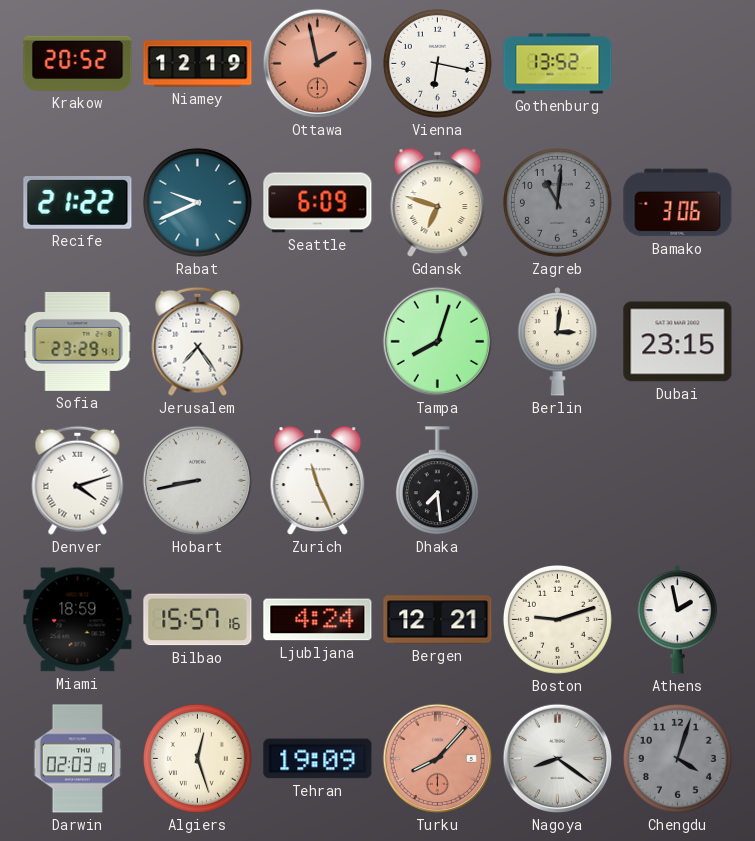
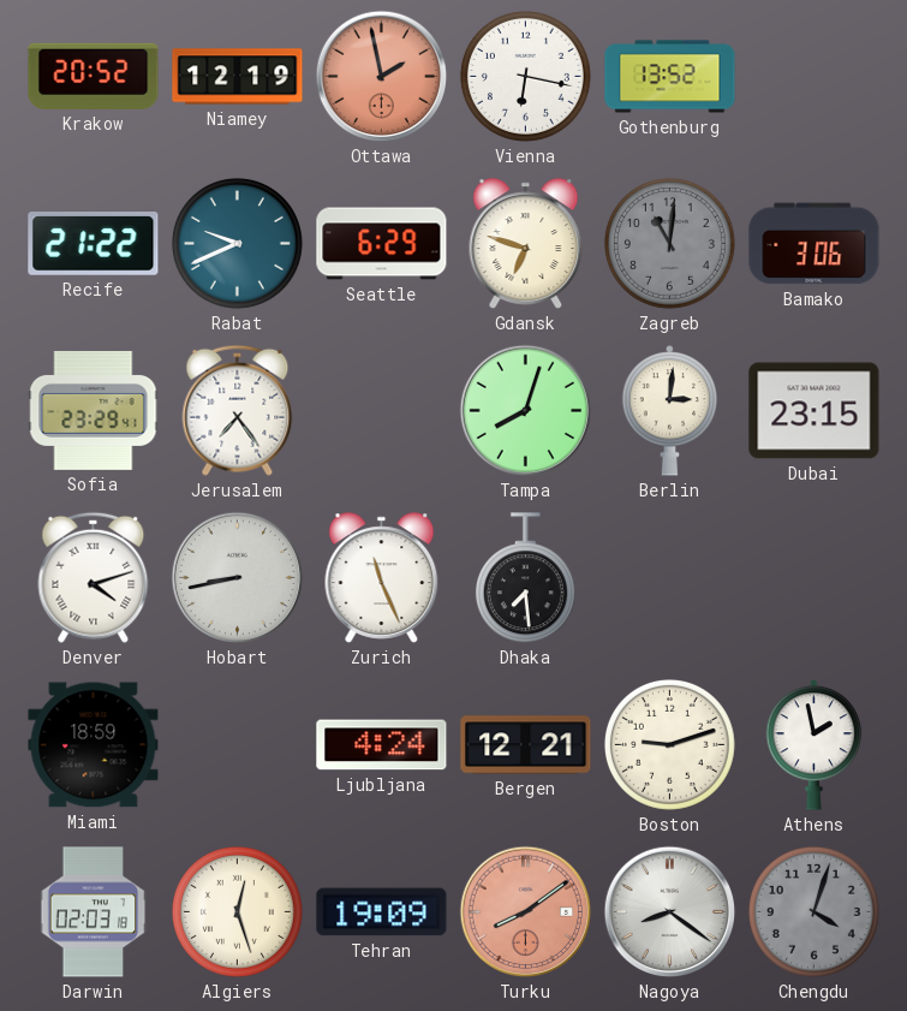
Seattle: 6:09 -> 6:29 (382, 244)
Bilbao: 15:57 -> none (198, 620)
Turku: 8:07 -> 8:09 (526, 912)
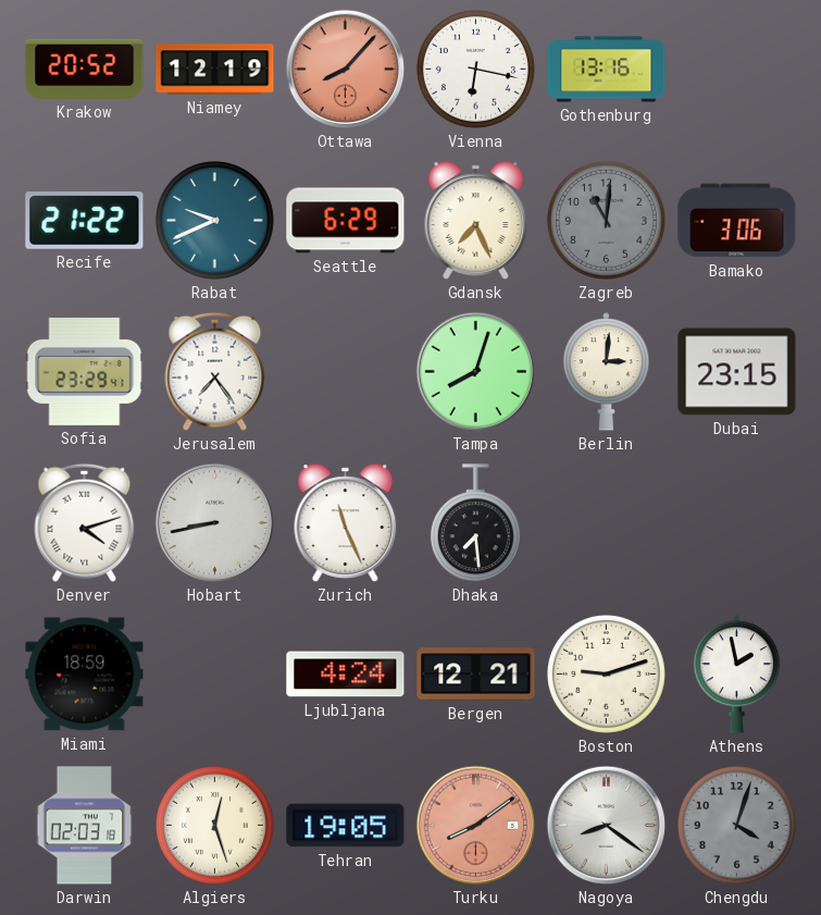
Ottawa: 1:58 -> 8:07 (346, 70)
Gothenburg: 13:52 -> 13:16 (607, 70)
Gdansk: 6:48 -> 7:26 (476, 221)
Tehran: 19:09 -> 19:05 (346, 826)
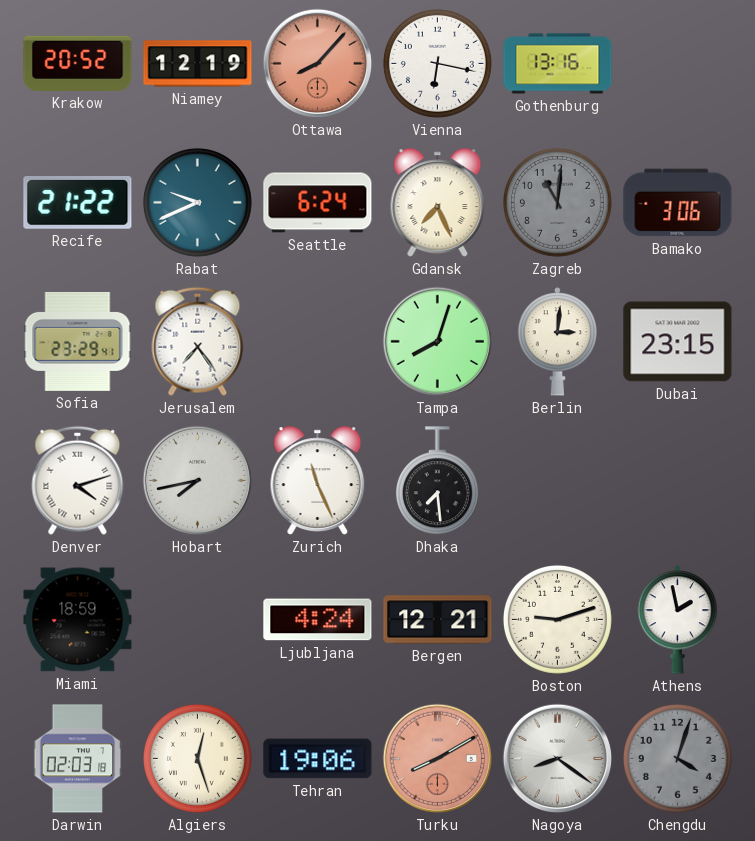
Seattle: 6:29 -> 6:24 (318, 203)
Hobart: 8:43 -> 7:43 (198, 481)
Tehran: 19:05 -> 19:06 (318, 759)
Turku: 8:09 -> 8:10 (438, 759)
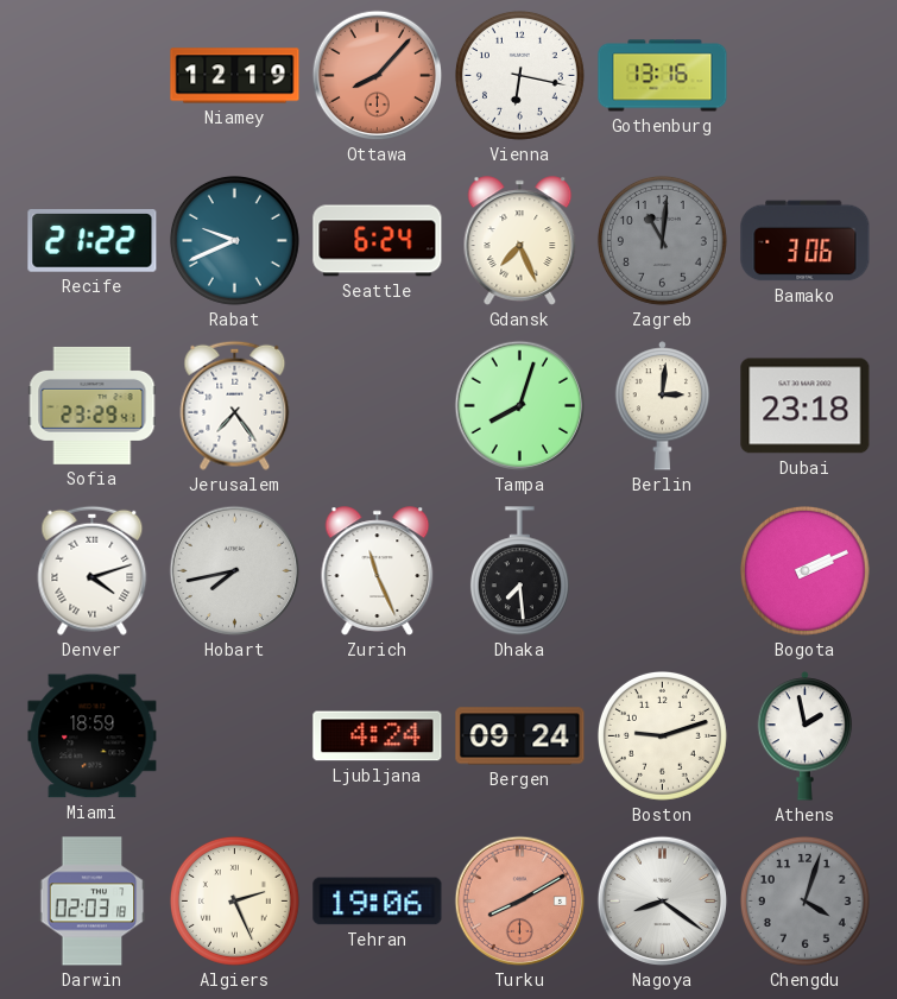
Krakow: 20:52 -> none (78, 63)
Dubai: 23:15 -> 23:18 (806, 406)
Bogota: none -> 2:11 (804, 570)
Bergen: 12:21 -> 09:24 (520, 736)
Algiers: 12:27 -> 2:26 (234, 900)
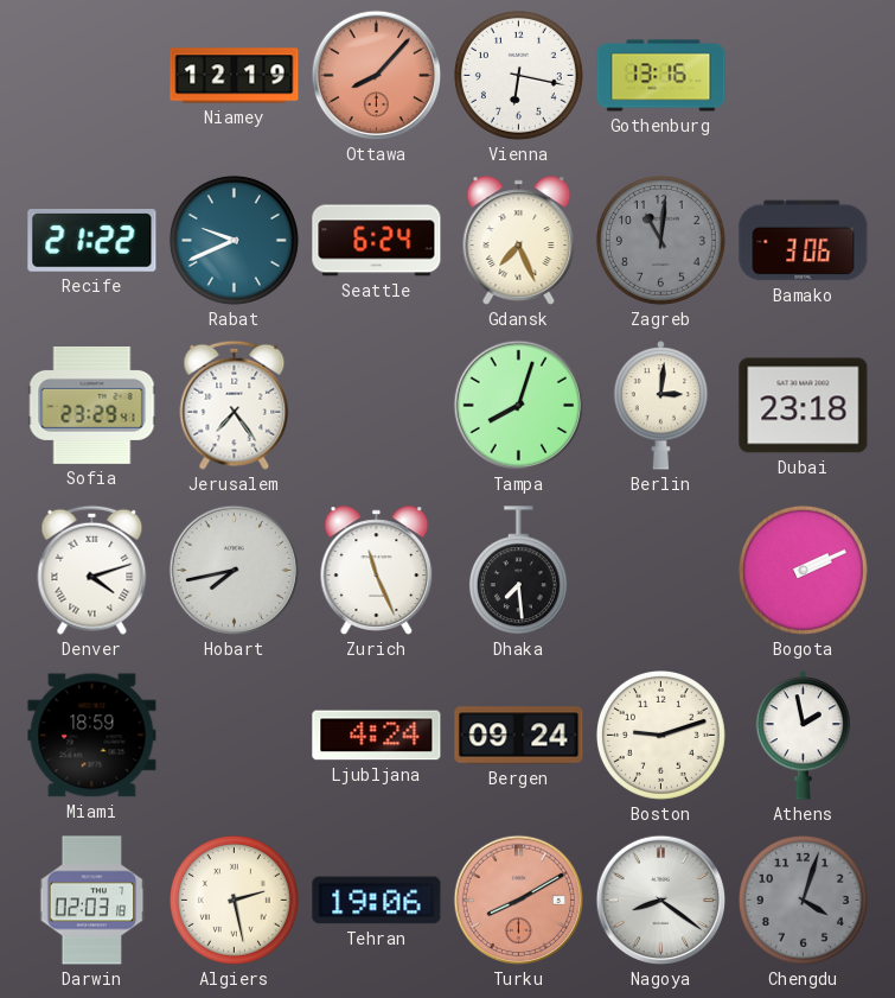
Algiers: 2:26 -> 2:28 (234, 900)
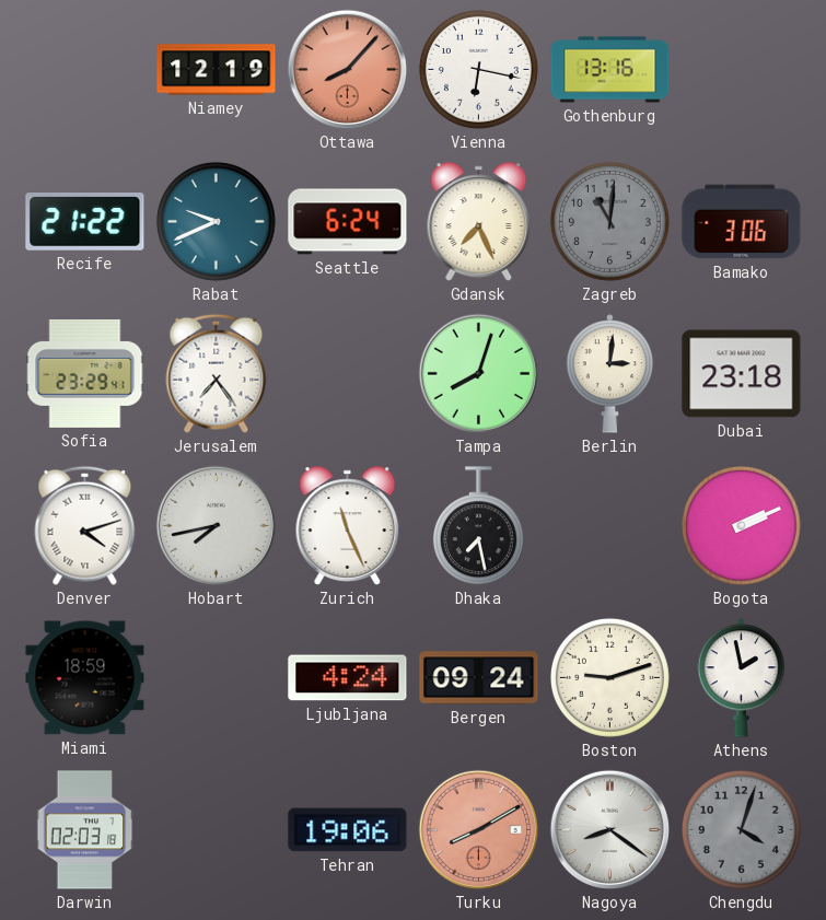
Dhaka: 7:29 -> 7:28 (478, 526)
Algiers: 2:28 -> none (234, 900)
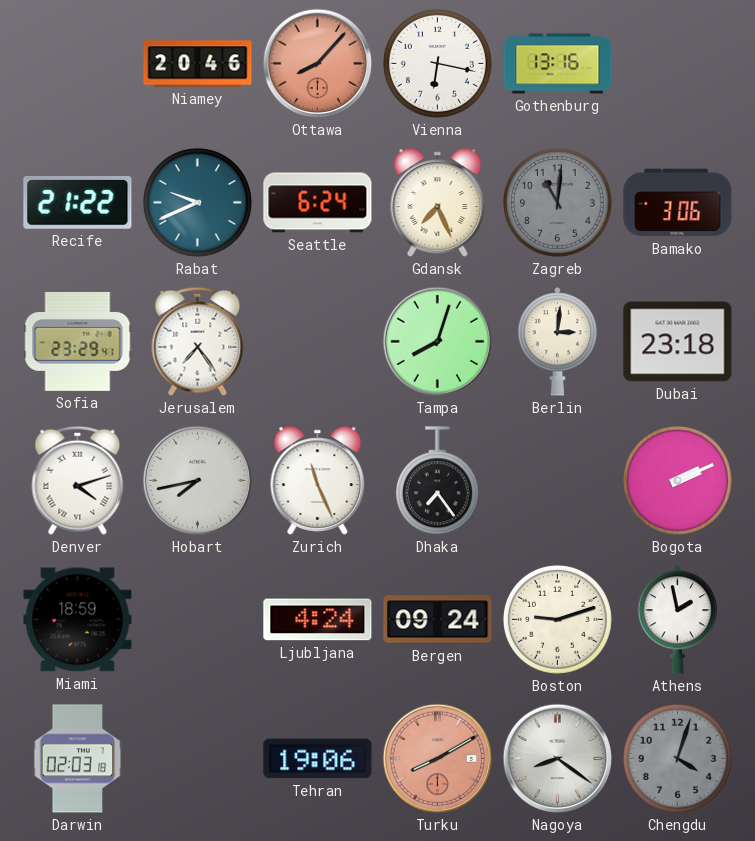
Niamey: 12:19 -> 20:46 (198, 64)
Dhaka: 7:28 -> 7:24 (437, 481)
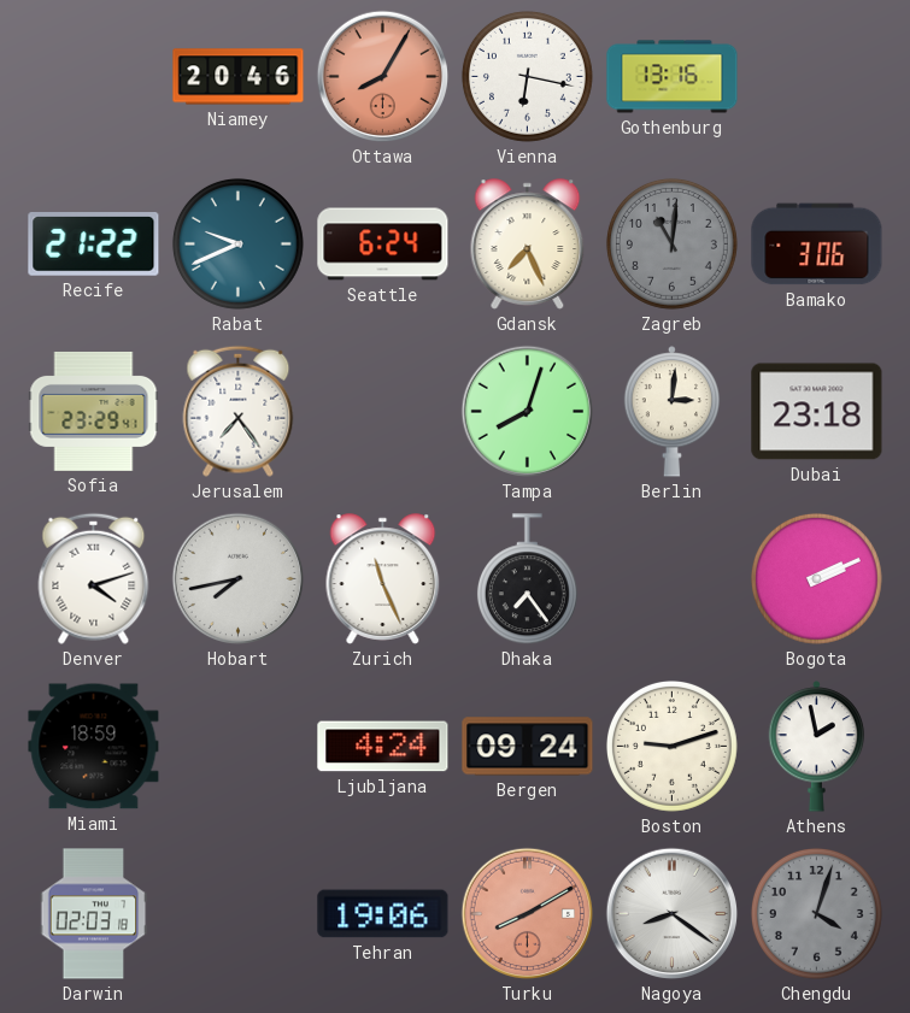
Ottawa: 8:07 -> 8:05 (383, 77)
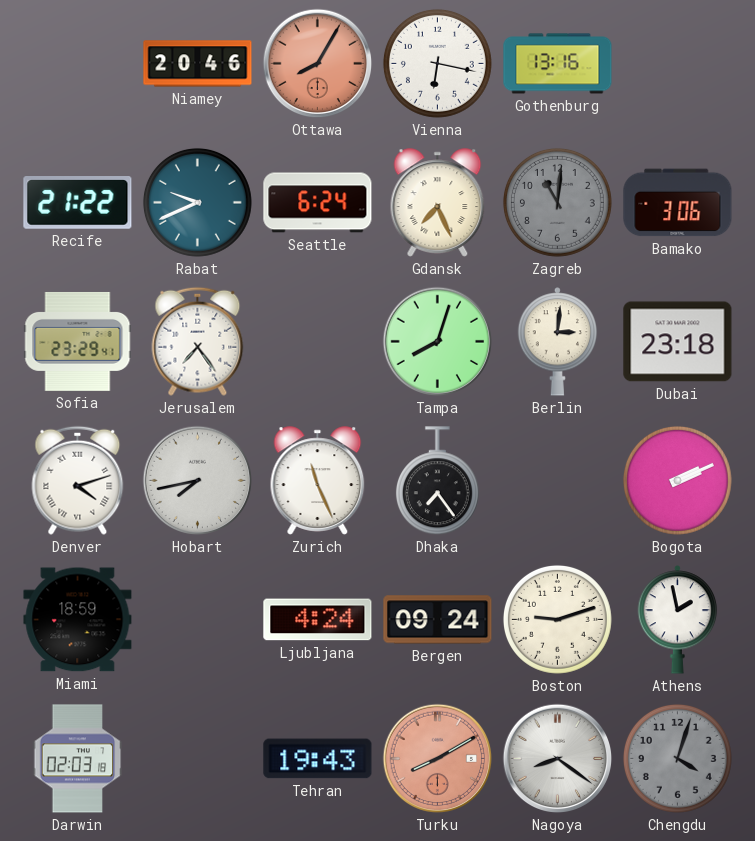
Tehran: 19:06 -> 19:43 (318, 759)
